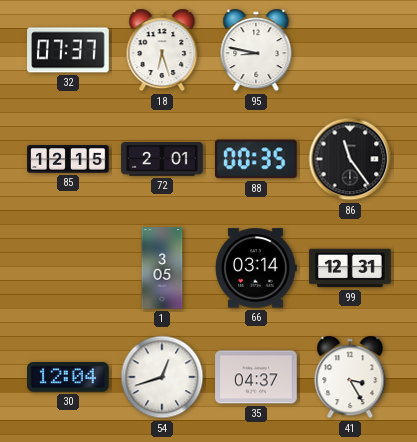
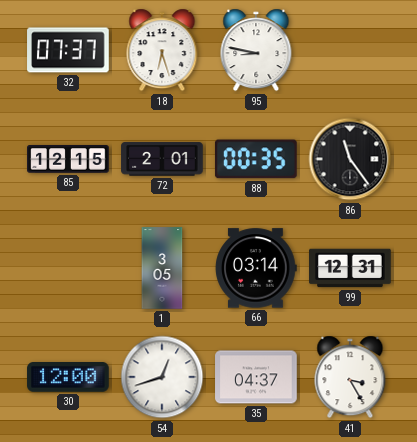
30: 12:04 -> 12:00 (68, 378)
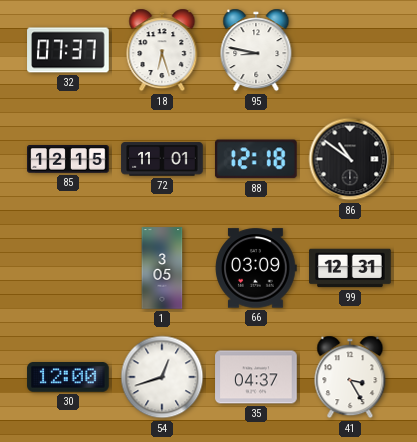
72: 2:01 -> 11:01 (162, 159)
88: 00:35 -> 12:18 (256, 159)
86: 11:24 -> 10:51 (350, 159)
66: 03:14 -> 03:09 (256, 268)
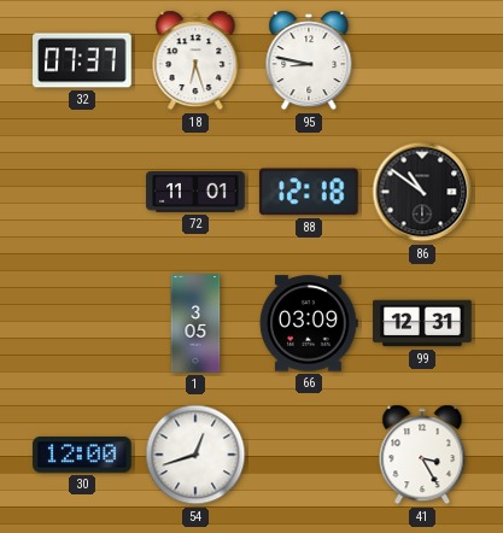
85: 12:15 -> none (68, 160)
35: 04:37 -> none (256, 377)
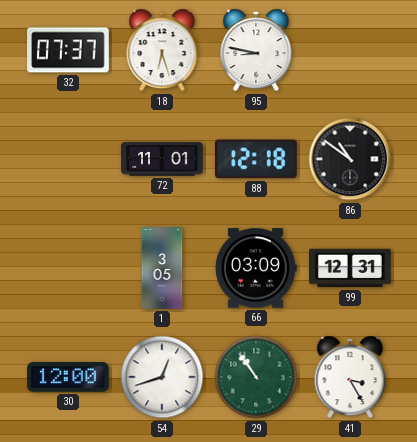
29: none -> 10:54 (256, 377)
